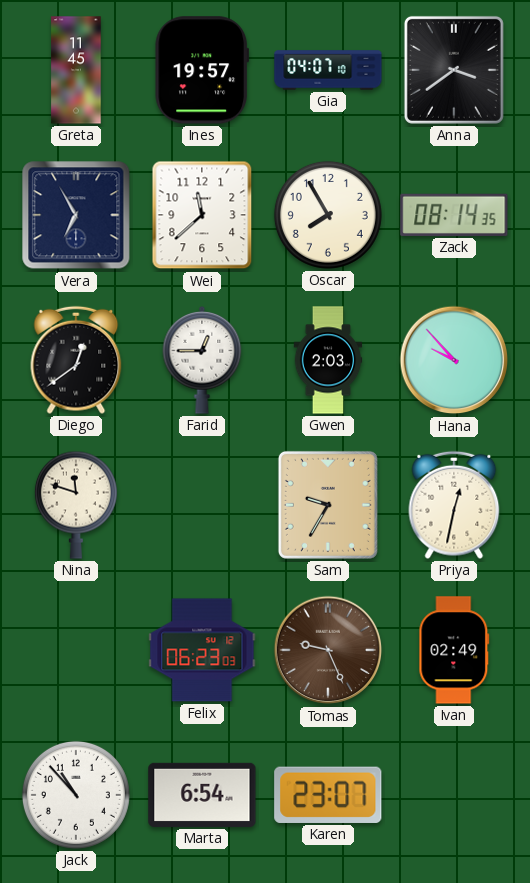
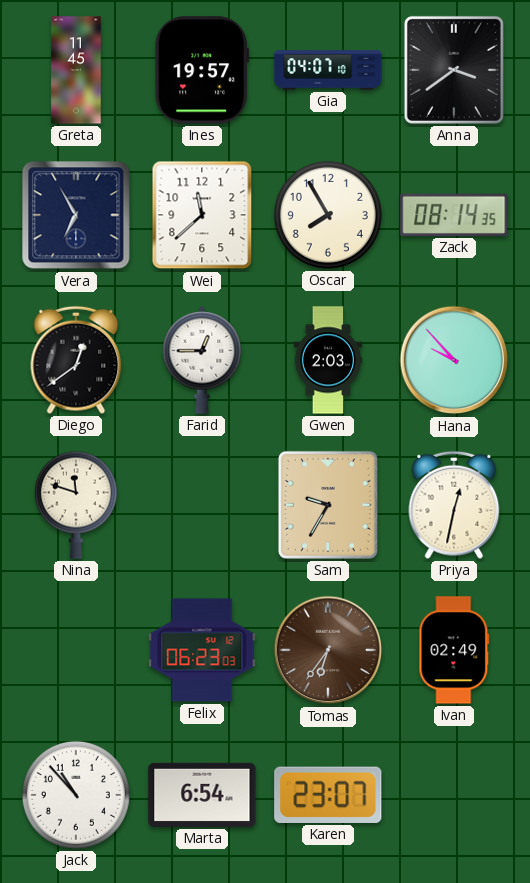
Tomas: 9:26 -> 6:36 (328, 650)
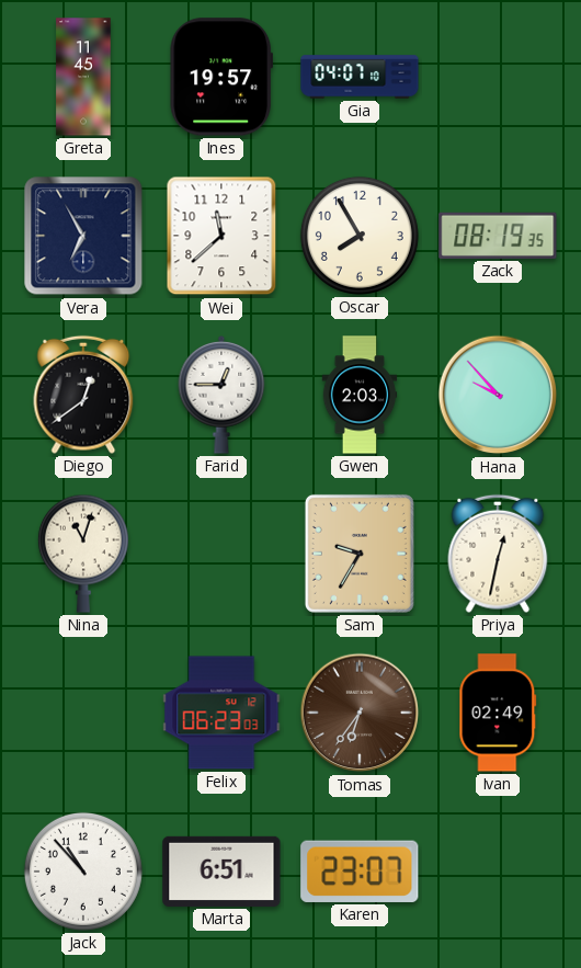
Anna: 3:39 -> none (454, 70)
Zack: 08:14 -> 08:19 (498, 236)
Nina: 11:48 -> 11:03 (83, 554)
Marta: 6:54 -> 6:51 (221, 872)
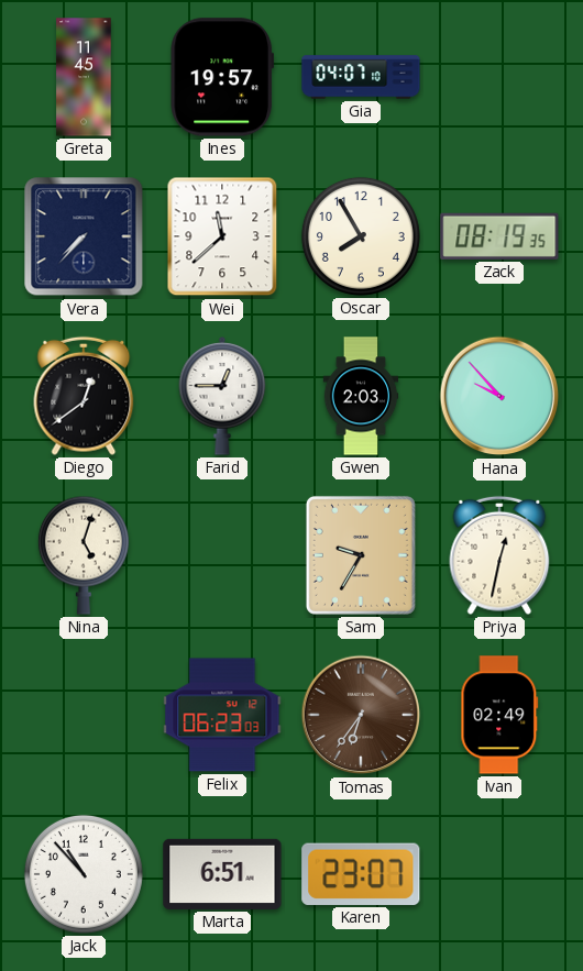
Vera: 6:55 -> 7:37 (84, 236)
Nina: 11:03 -> 5:03 (84, 555)
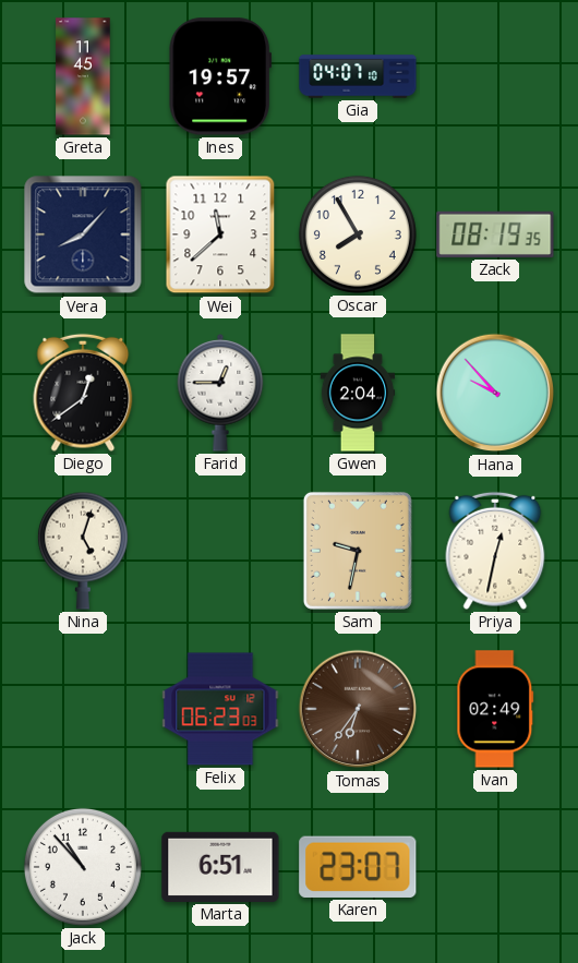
Vera: 7:37 -> 8:07 (83, 234)
Gwen: 2:03 -> 2:04 (358, 393)
Sam: 9:35 -> 9:32 (358, 551)
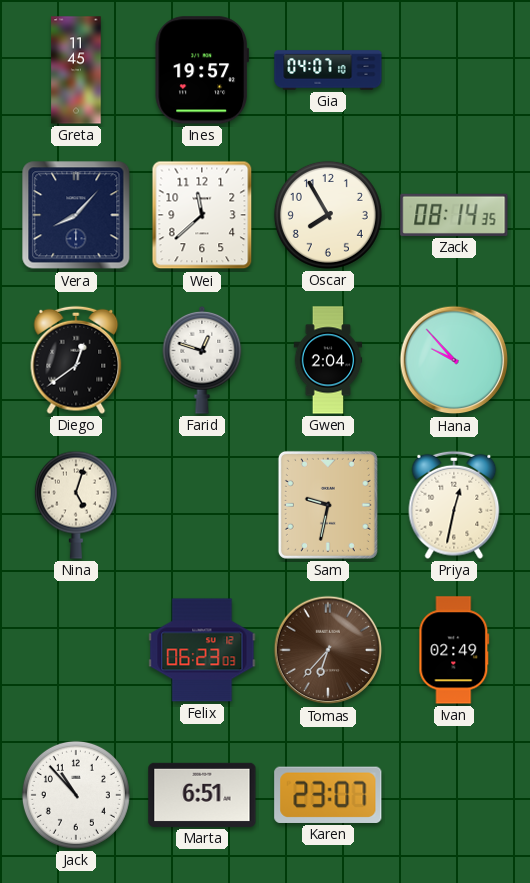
Zack: 08:19 -> 08:14 (454, 215)
Farid: 12:45 -> 12:48 (202, 361)
Tomas: 6:36 -> 6:37 (328, 650)
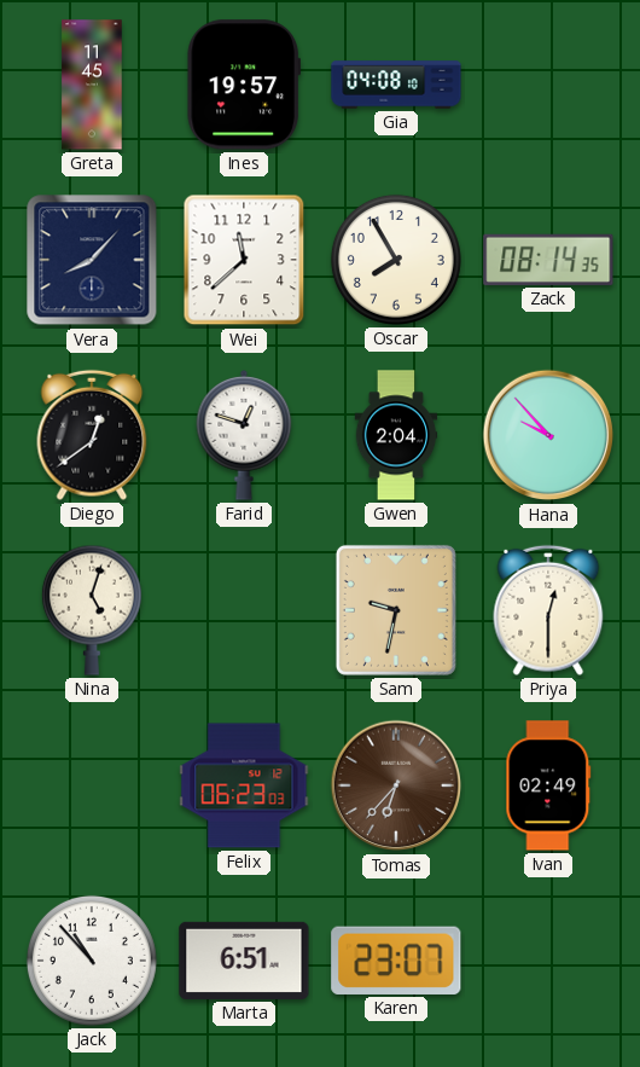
Gia: 04:07 -> 04:08 (396, 85)
Priya: 12:32 -> 12:30 (548, 610)
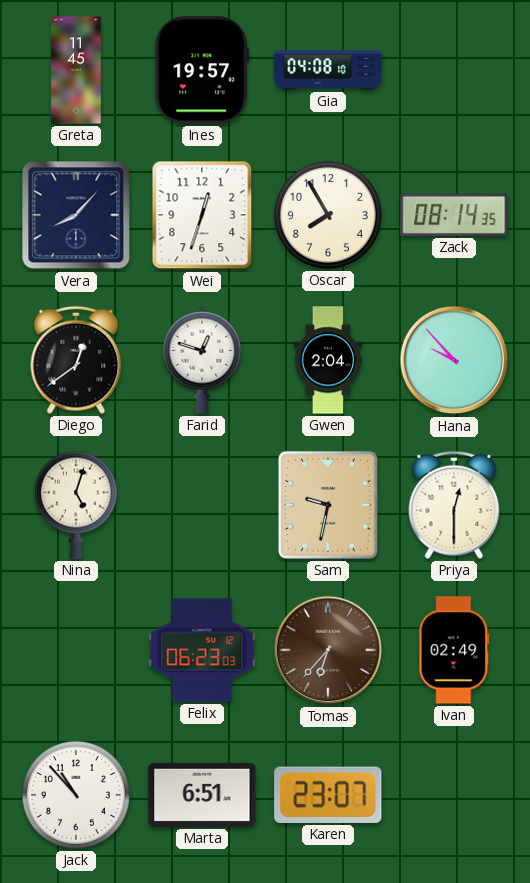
Wei: 11:38 -> 12:33 (202, 215)
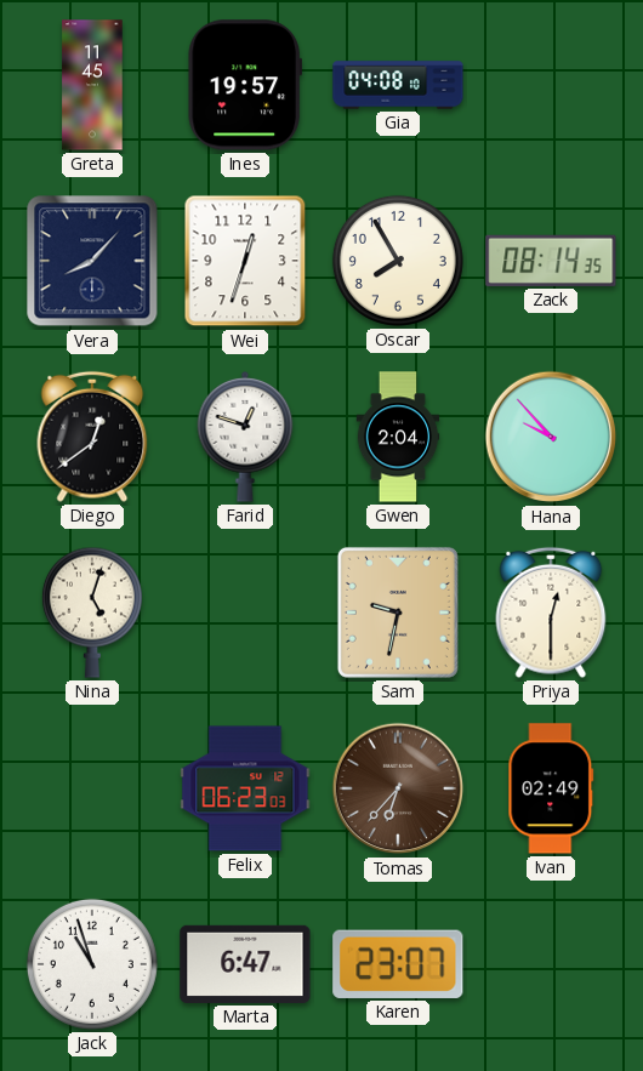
Jack: 10:53 -> 10:57 (92, 964)
Marta: 6:51 -> 6:47 (245, 964)
